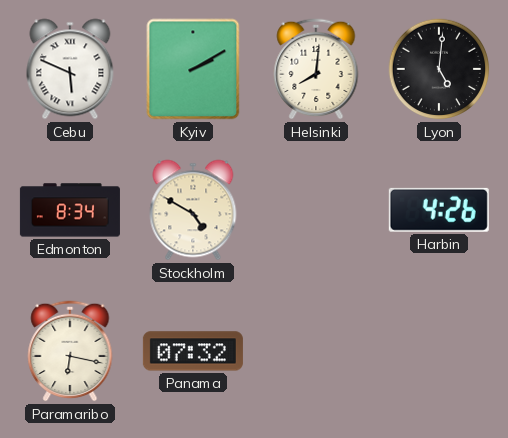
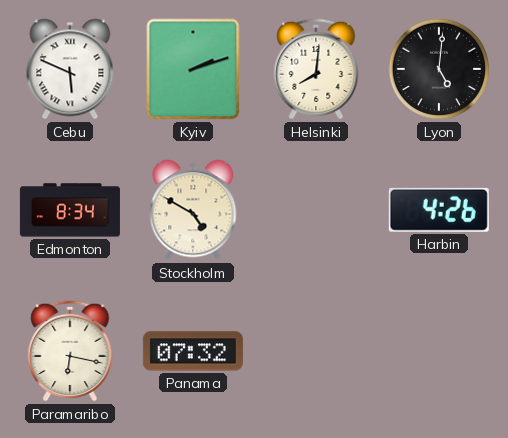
Kyiv: 2:10 -> 2:12 (193, 69)
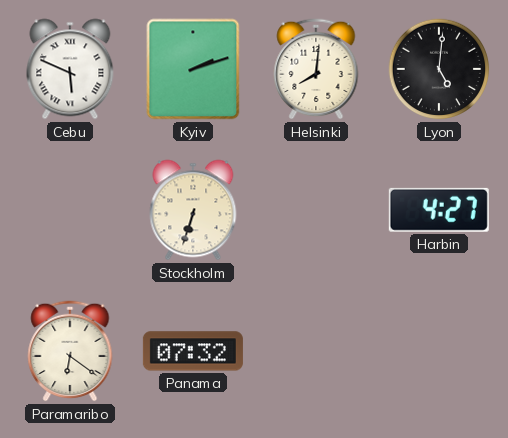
Edmonton: 8:34 -> none (70, 210)
Stockholm: 4:50 -> 6:33 (193, 210)
Harbin: 4:26 -> 4:27 (439, 210)
Paramaribo: 6:17 -> 6:21 (70, 351)
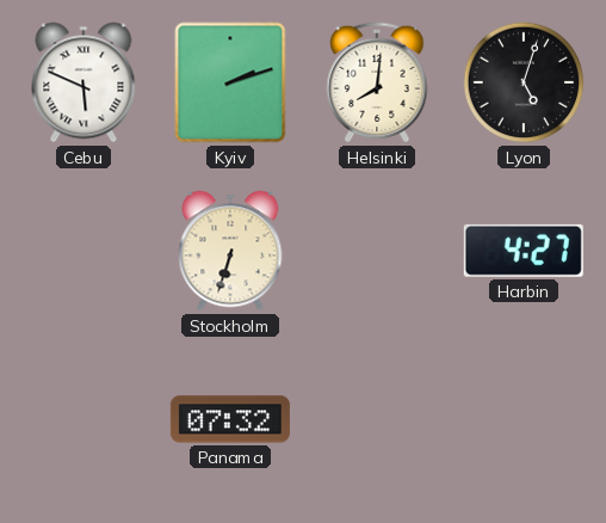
Lyon: 5:01 -> 5:03 (524, 82)
Paramaribo: 6:21 -> none (70, 351)
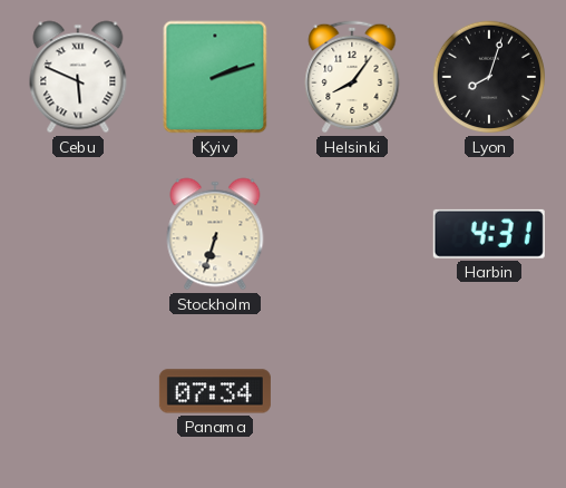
Helsinki: 8:01 -> 8:06 (352, 77)
Lyon: 5:03 -> 8:03 (489, 77)
Harbin: 4:27 -> 4:31 (489, 234)
Panama: 07:32 -> 07:34 (215, 391)
